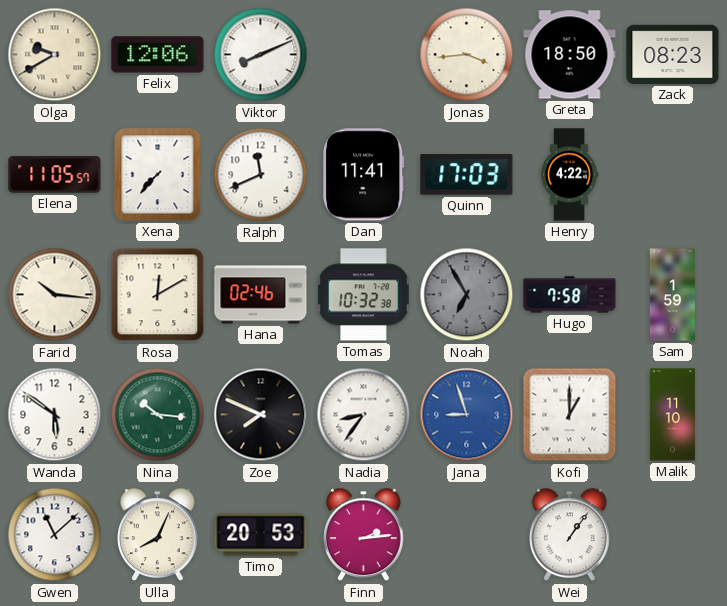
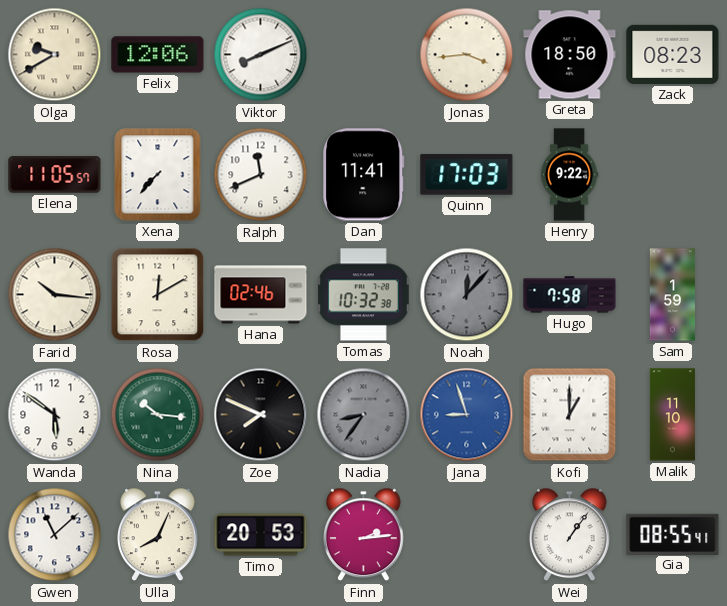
Henry: 4:22 -> 9:22 (569, 175)
Noah: 6:55 -> 12:07 (467, 295)
Nadia dial: white -> grey (364, 415)
Gia: none -> 08:55 (673, 534)
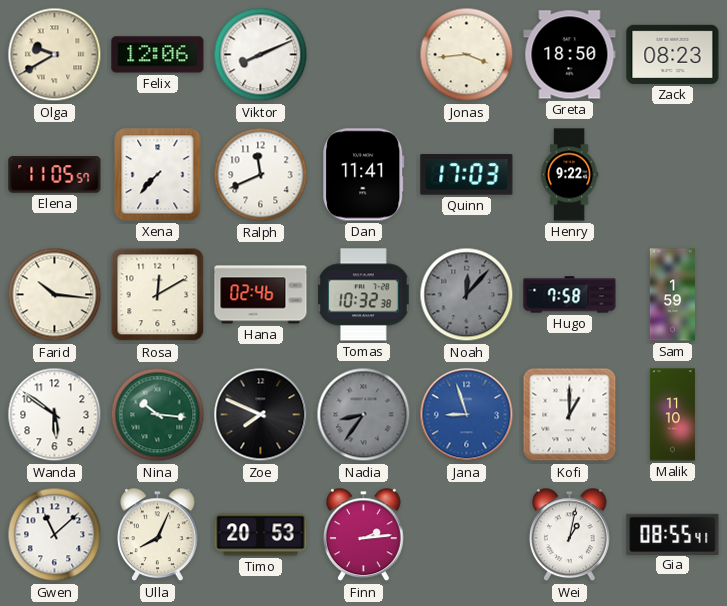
Wei: 1:06 -> 1:02 (570, 535)
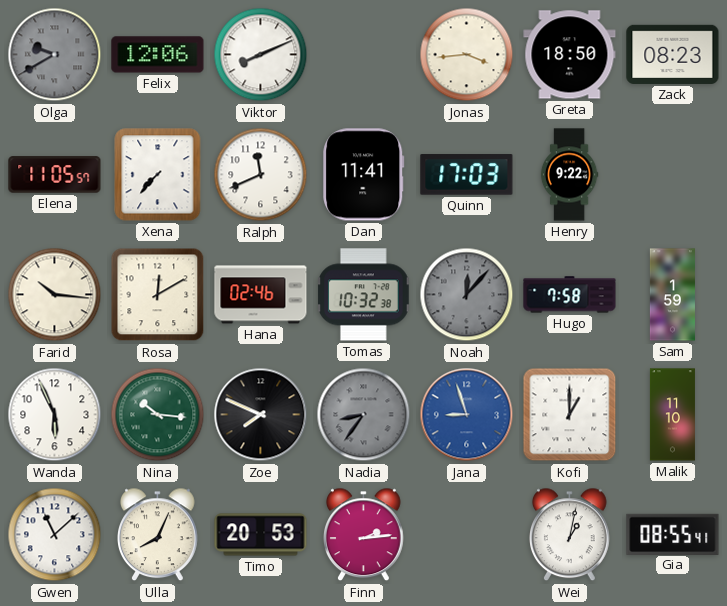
Olga dial: cream -> grey (55, 55)
Wanda: 5:51 -> 5:56 (55, 415)
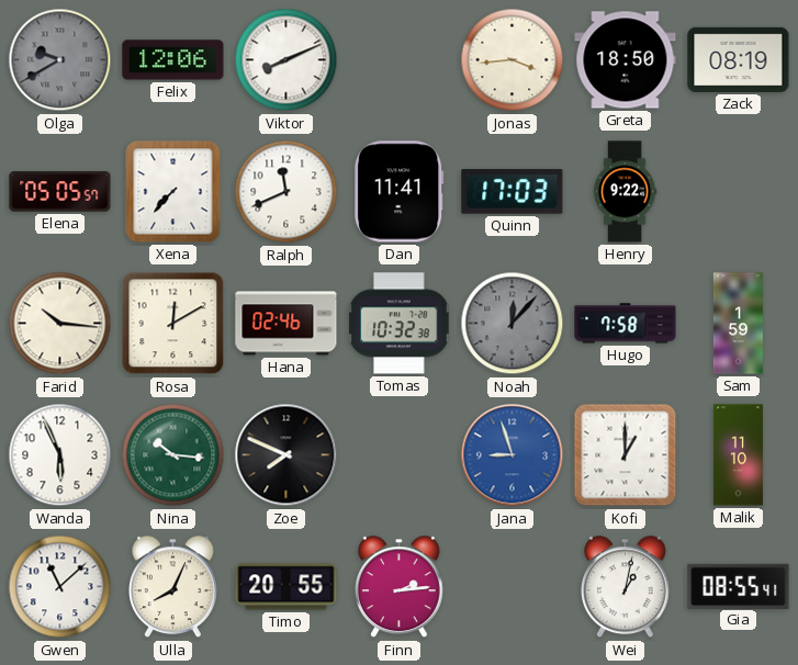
Zack: 08:23 -> 08:19 (739, 59)
Elena: 11:05 -> 05:05 (60, 192)
Nadia: 8:36 -> none (364, 415)
Timo: 20:53 -> 20:55 (286, 587)
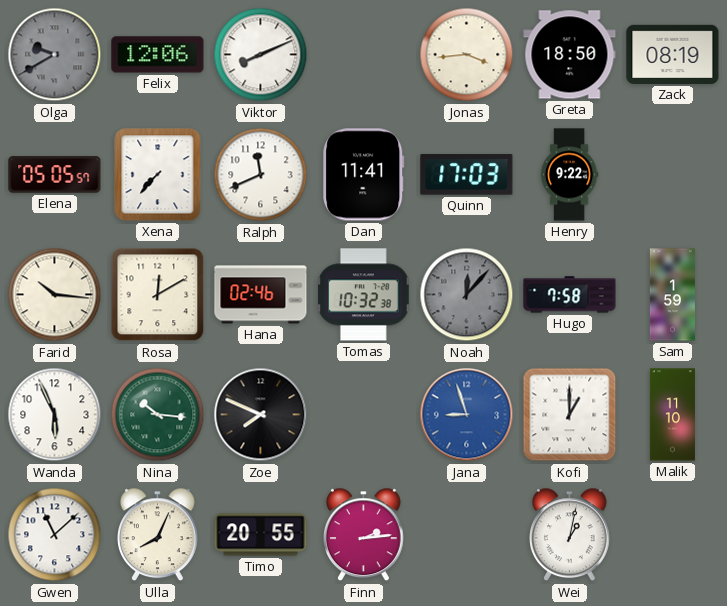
Gia: 08:55 -> none (739, 586)
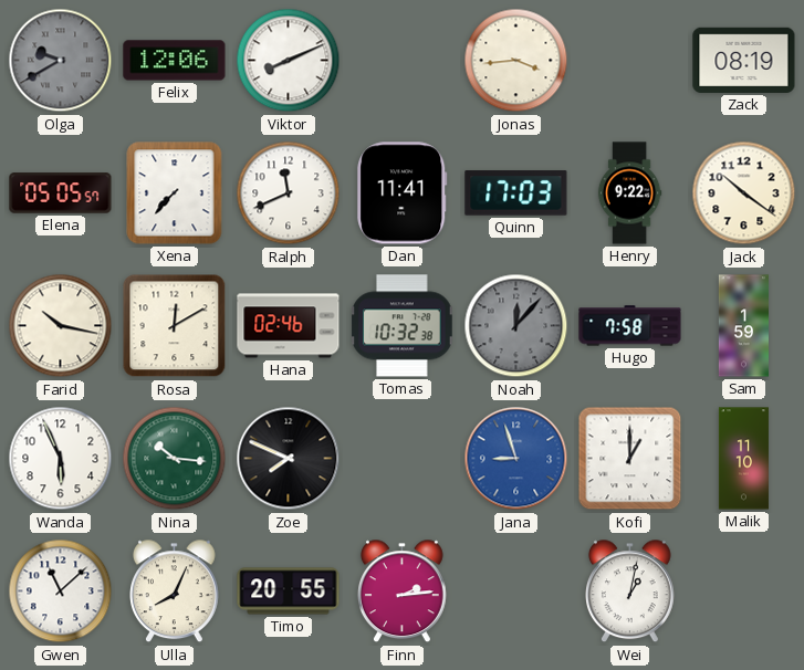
Greta: 18:50 -> none (570, 55)
Jack: none -> 10:21 (744, 193)
Farid: 10:16 -> 10:17 (61, 326)
